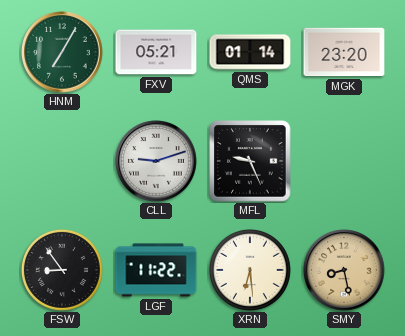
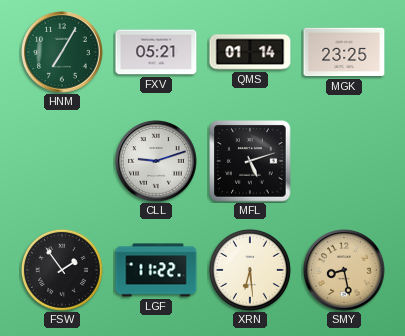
MGK: 23:20 -> 23:25 (344, 52)
MFL: 9:26 -> 5:12 (250, 161)
FSW: 8:54 -> 1:54 (62, 270)
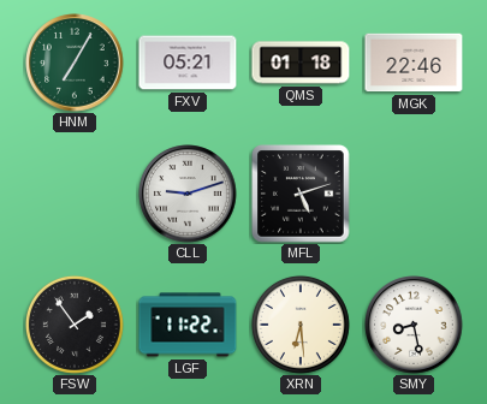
QMS: 01:14 -> 01:18 (301, 63)
MGK: 23:25 -> 22:46 (414, 63)
SMY dial: champagne -> white (414, 325)
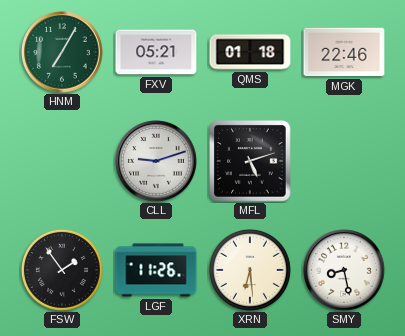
LGF: 11:22 -> 11:26 (156, 270)
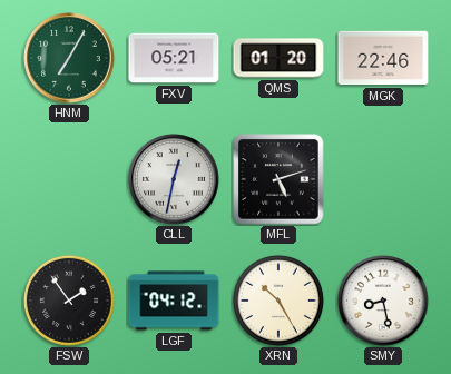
QMS: 01:18 -> 01:20 (278, 58)
CLL: 9:12 -> 12:32 (174, 179)
LGF: 11:26 -> 04:12 (174, 301)
XRN: 6:29 -> 10:25 (278, 301)
